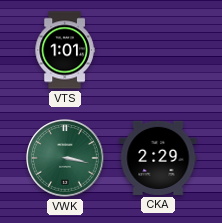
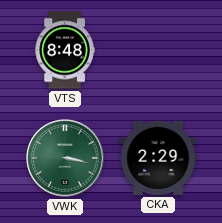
VTS: 1:01 -> 8:48 (65, 50)
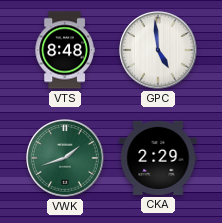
GPC: none -> 4:59 (158, 50)
VWK: 3:17 -> 1:42 (65, 158)
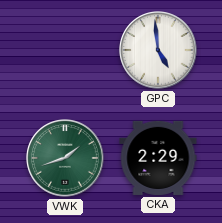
VTS: 8:48 -> none (65, 50)
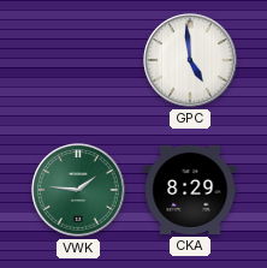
VWK: 1:42 -> 1:46 (78, 190)
CKA: 2:29 -> 8:29 (190, 190)
